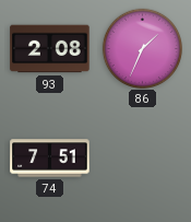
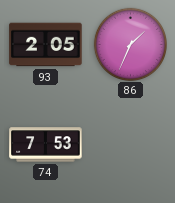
93: 2:08 -> 2:05 (46, 45)
74: 7:51 -> 7:53 (46, 145)
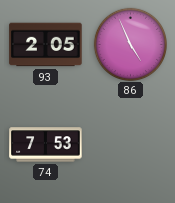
86: 1:34 -> 4:56 (130, 44)
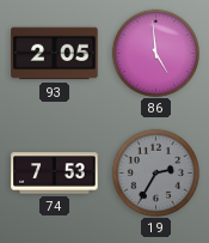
86: 4:56 -> 4:59 (155, 53)
19: none -> 2:35 (155, 172)
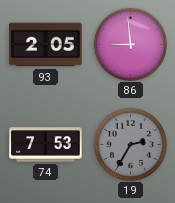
86: 4:59 -> 8:59 (130, 44)
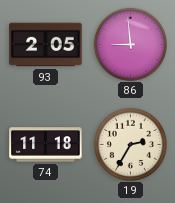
74: 7:53 -> 11:18 (46, 145)
19 dial: grey -> cream (130, 144)
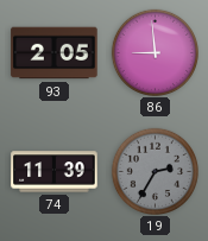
74: 11:18 -> 11:39 (55, 172)
19 dial: cream -> grey (155, 171)
